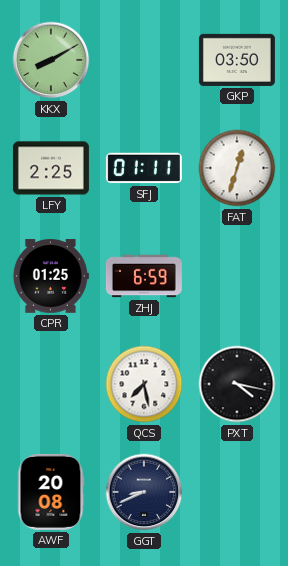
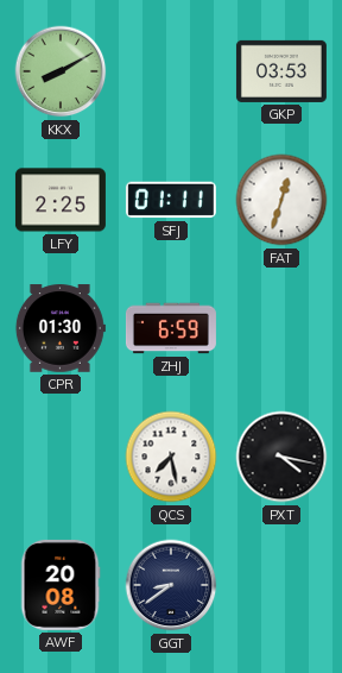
GKP: 03:50 -> 03:53 (281, 71)
CPR: 01:25 -> 01:30 (61, 328)
GGT: 8:41 -> 8:39 (171, 585)
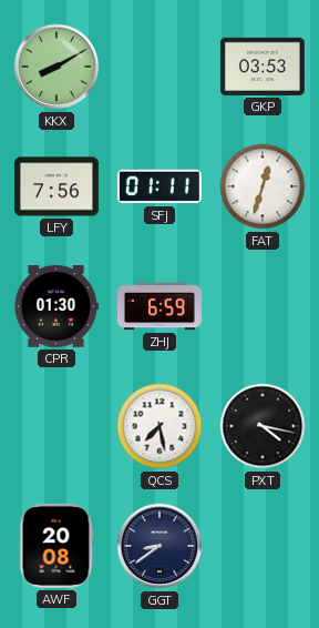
LFY: 2:25 -> 7:56 (56, 186)
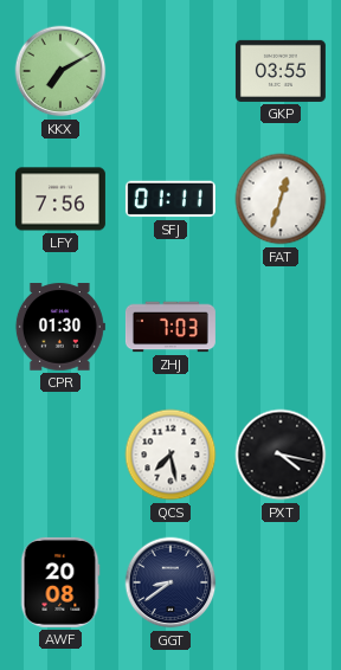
KKX: 8:10 -> 7:10 (60, 71)
GKP: 03:53 -> 03:55 (281, 71)
ZHJ: 6:59 -> 7:03 (170, 327)
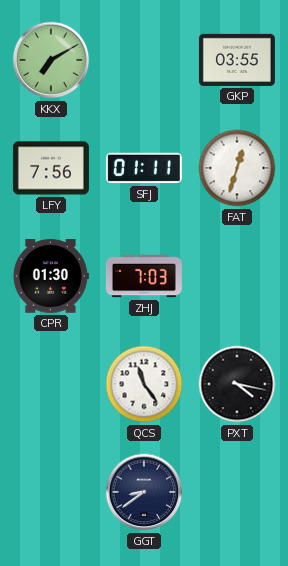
QCS: 7:28 -> 11:24 (144, 384)
AWF: 20:08 -> none (60, 582)
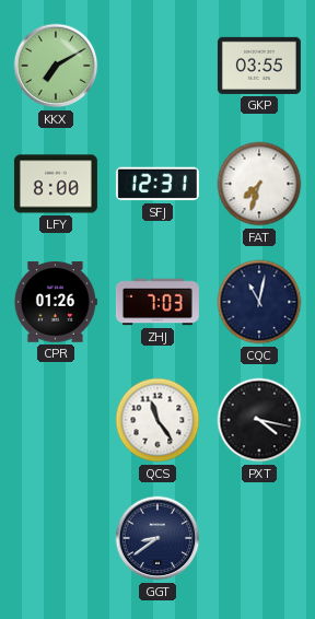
LFY: 7:56 -> 8:00 (56, 184)
SFJ: 01:11 -> 12:31 (157, 184)
FAT: 12:33 -> 7:33 (259, 184)
CPR: 01:30 -> 01:26 (56, 302)
CQC: none -> 11:02 (259, 302)
